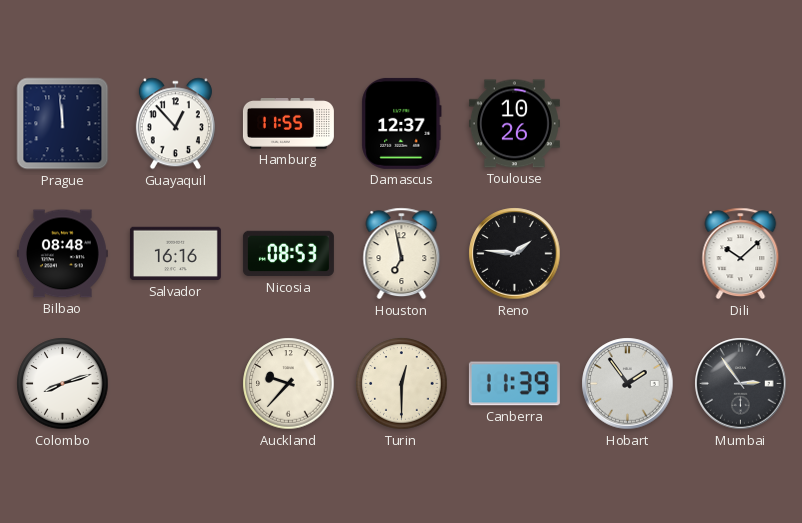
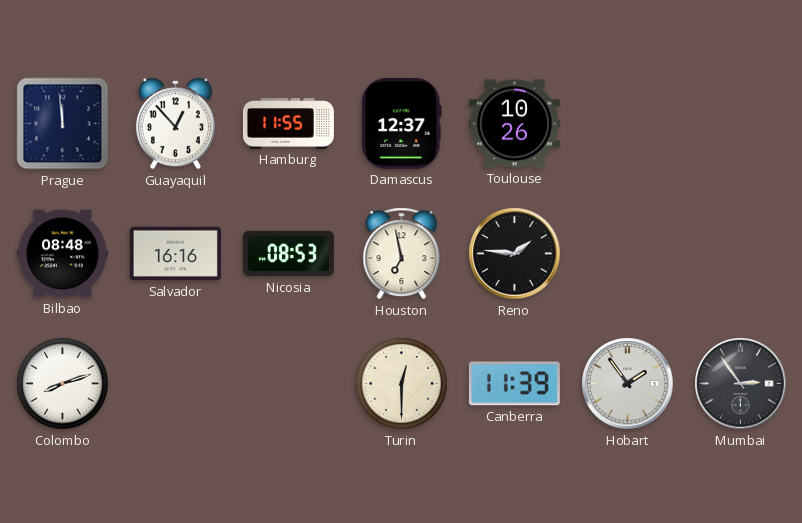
Dili: 10:08 -> none (741, 254)
Auckland: 9:37 -> none (289, 384)
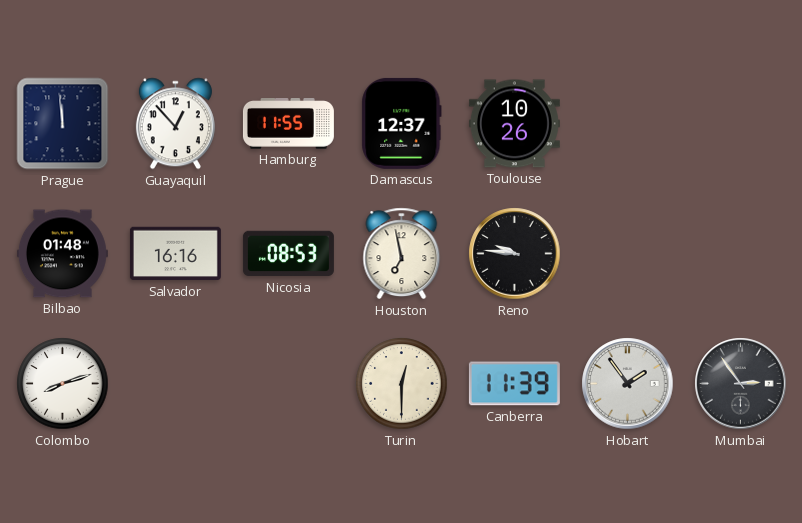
Bilbao: 08:48 -> 01:48 (62, 254)
Reno: 1:46 -> 9:46 (515, 254)
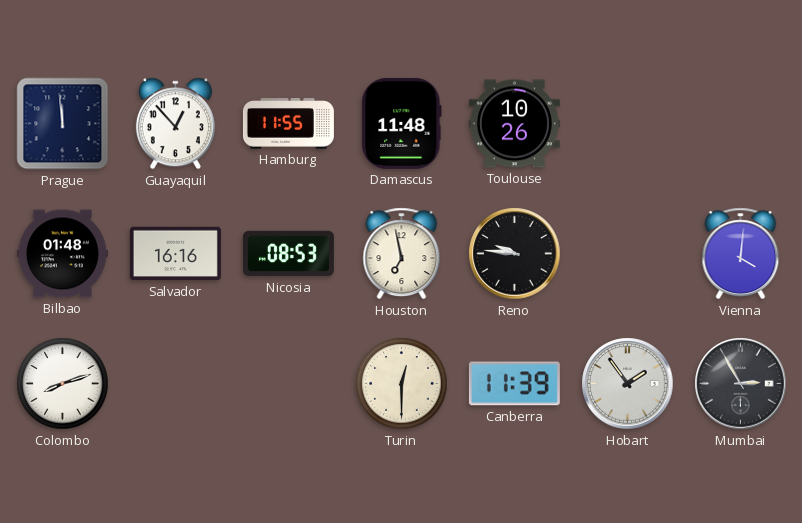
Damascus: 12:37 -> 11:48 (402, 123)
Vienna: none -> 4:01 (741, 254)
Mumbai: 2:54 -> 2:55 (741, 384)
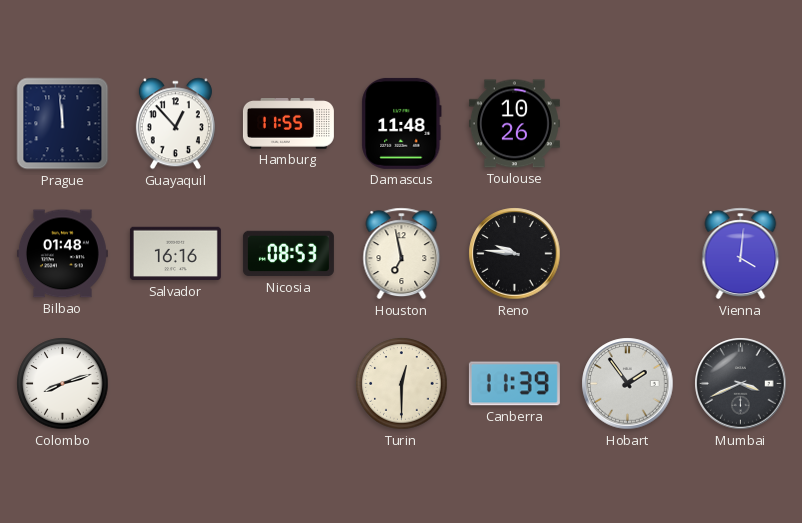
Mumbai: 2:55 -> 3:41 (741, 384)
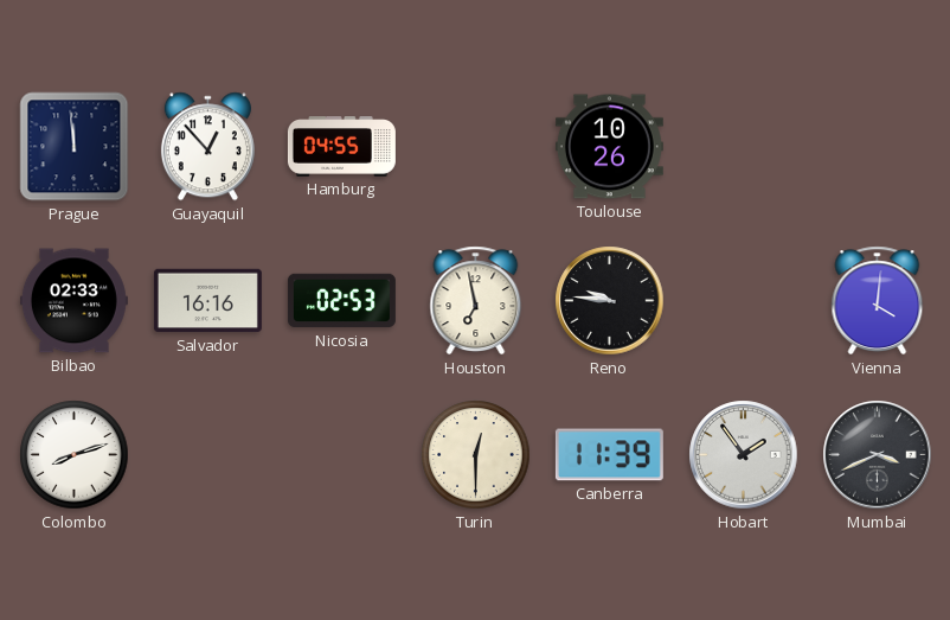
Hamburg: 11:55 -> 04:55 (341, 147)
Damascus: 11:48 -> none (402, 123)
Bilbao: 01:48 -> 02:33 (73, 301)
Nicosia: 08:53 -> 02:53 (341, 301)
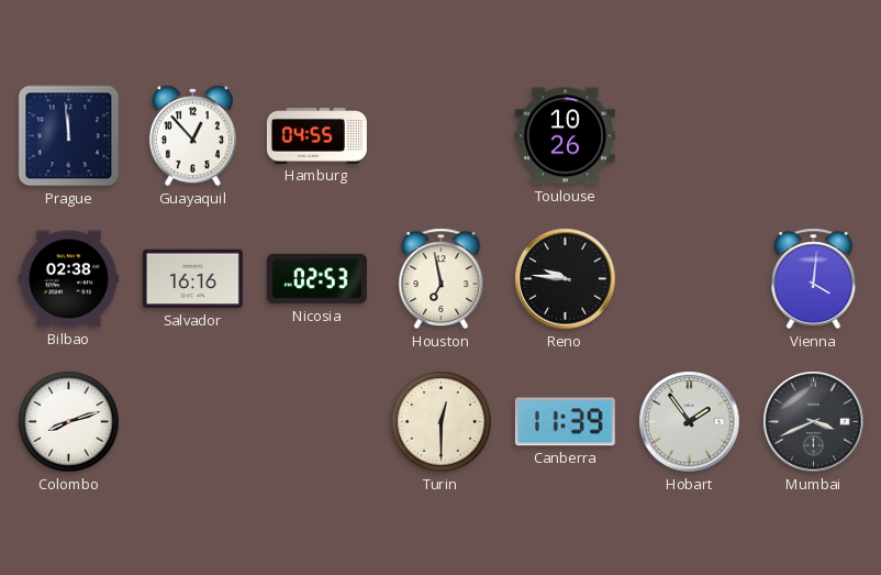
Bilbao: 02:33 -> 02:38 (68, 279)
